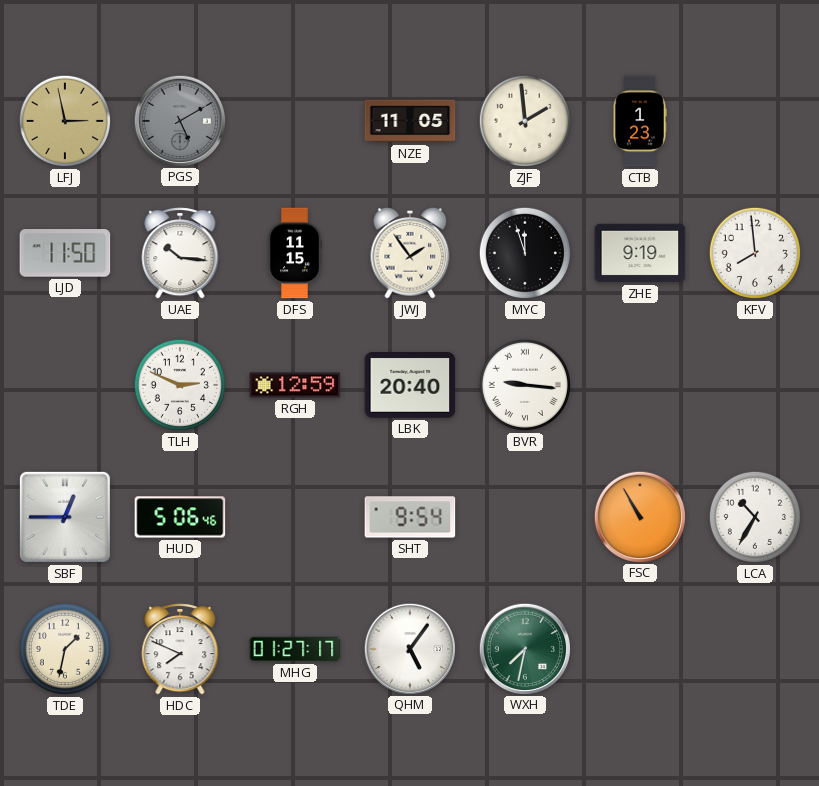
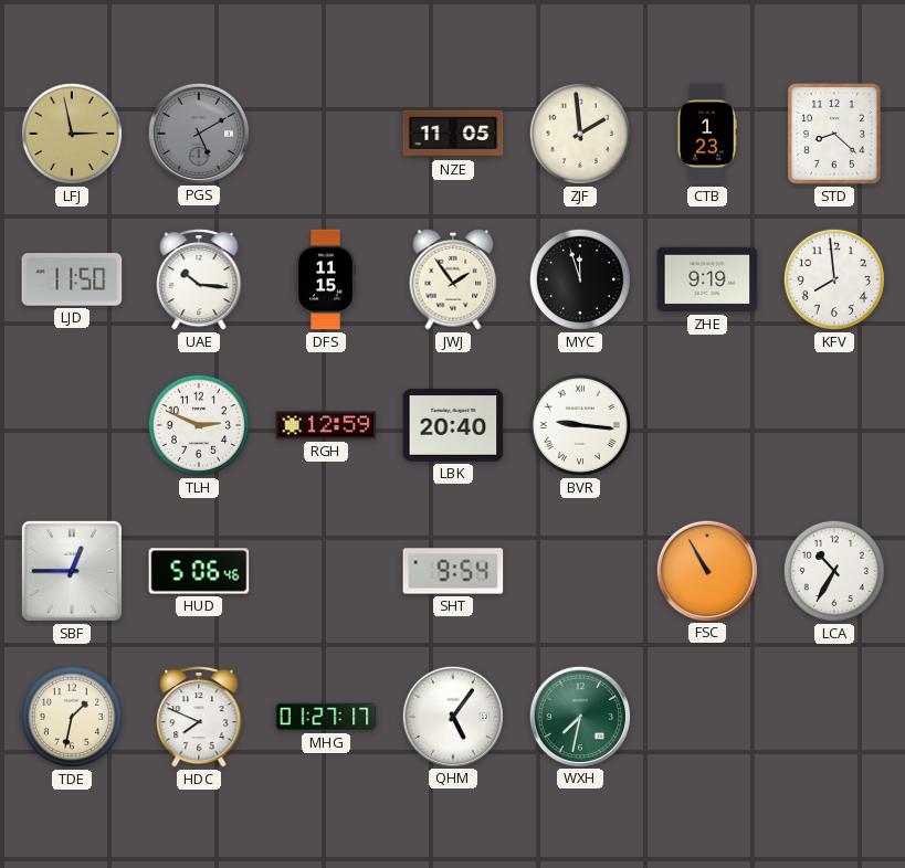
STD: none -> 8:22 (834, 134)
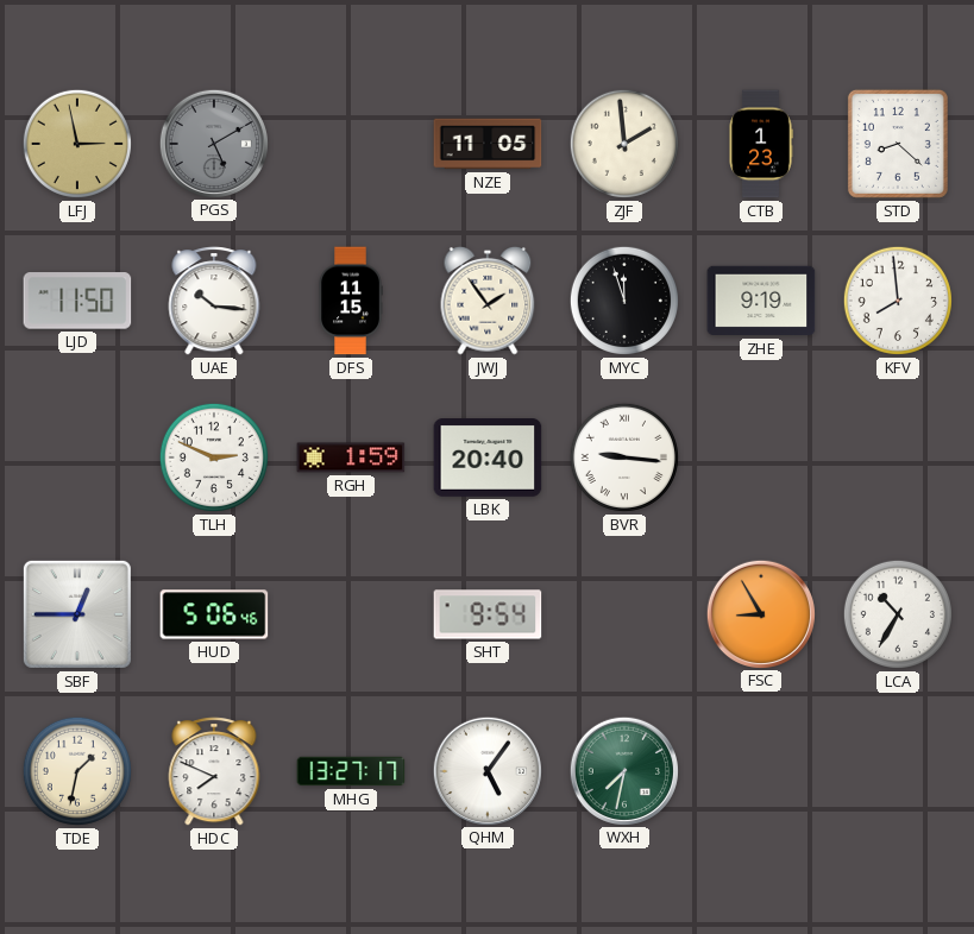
RGH: 12:59 -> 1:59 (351, 457)
FSC: 10:55 -> 8:55 (760, 613)
MHG: 01:27 -> 13:27 (351, 771)
